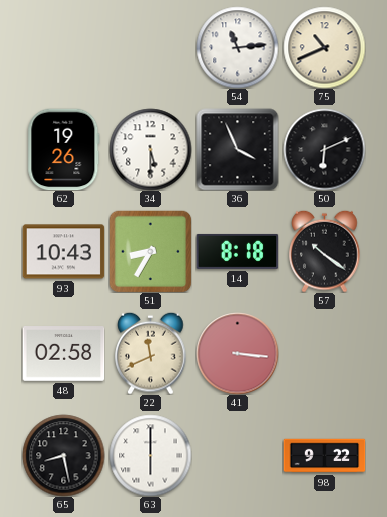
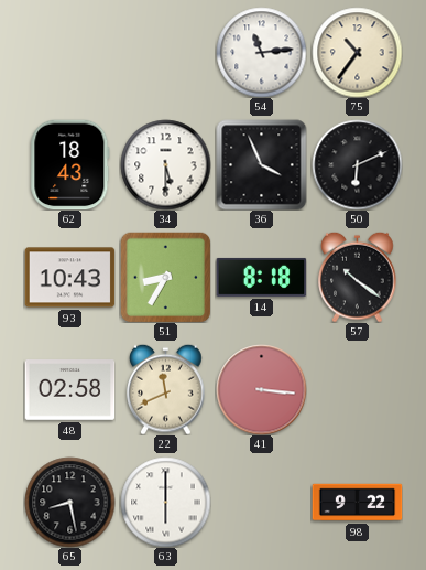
75: 10:41 -> 10:36 (357, 52)
62: 19:26 -> 18:43 (70, 164)
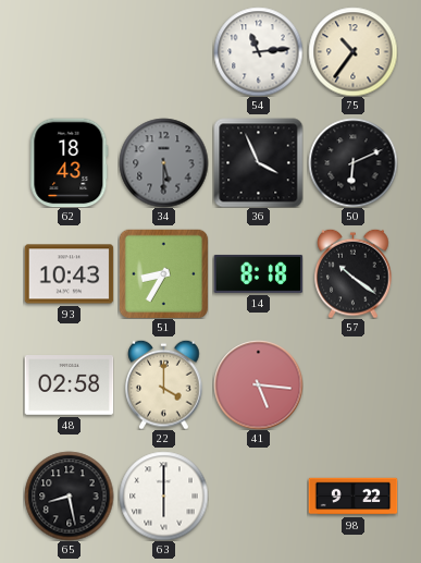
34 dial: white -> grey (163, 162)
22: 11:41 -> 4:00 (164, 384)
41: 3:16 -> 5:16 (258, 384)
